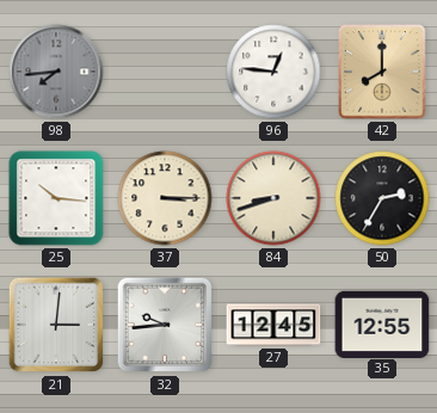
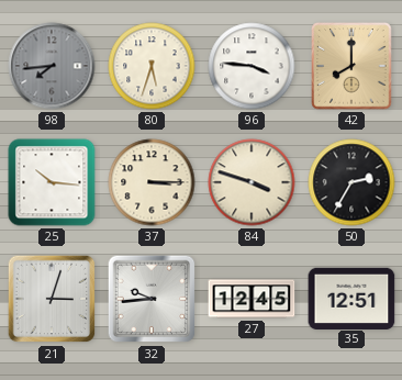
80: none -> 5:33 (152, 66)
96: 12:46 -> 3:46 (252, 66)
84: 8:42 -> 3:48 (252, 182)
21: 3:01 -> 3:03 (52, 299)
35: 12:55 -> 12:51 (351, 298)
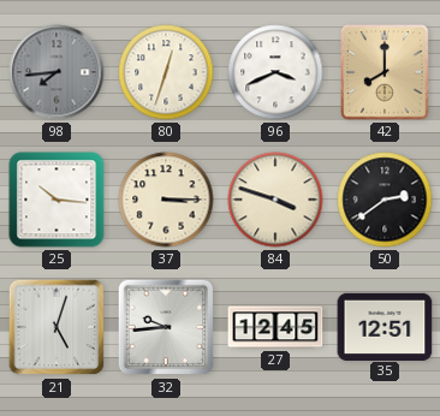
80: 5:33 -> 12:33 (166, 72)
96: 3:46 -> 3:41 (275, 72)
50: 2:35 -> 2:39 (385, 200)
21: 3:03 -> 5:03 (57, 327)
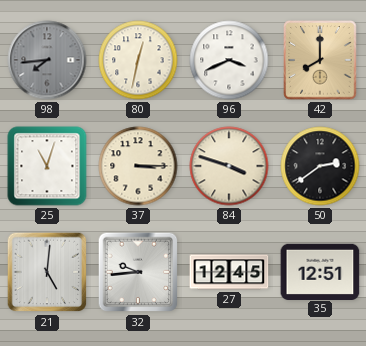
80: 12:33 -> 12:32 (138, 60)
25: 10:16 -> 11:03 (47, 166)
21: 5:03 -> 5:01 (47, 272)
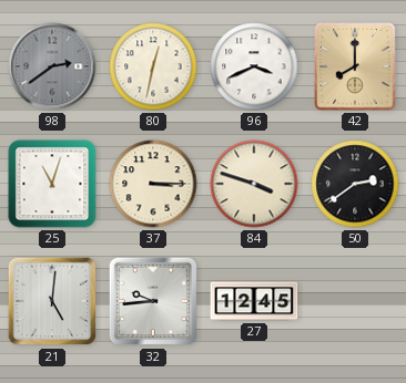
98: 7:44 -> 2:39 (52, 66)
35: 12:51 -> none (320, 271)
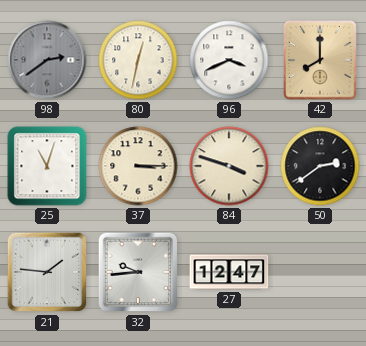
21: 5:01 -> 1:46 (47, 272)
27: 12:45 -> 12:47 (229, 272)
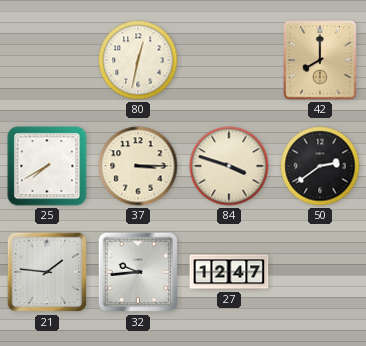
98: 2:39 -> none (47, 60)
96: 3:41 -> none (229, 60)
25: 11:03 -> 7:40 (47, 166)
